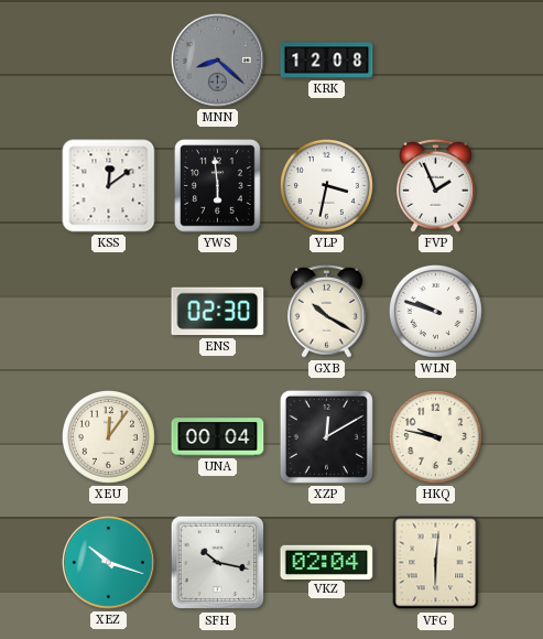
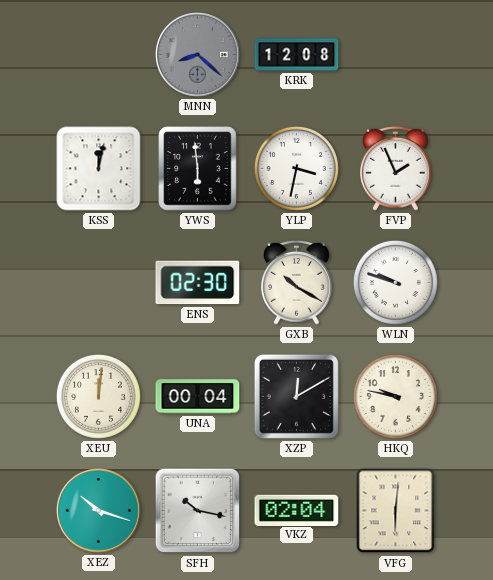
KSS: 12:09 -> 12:02 (99, 169)
XEU: 12:06 -> 12:01 (98, 396)
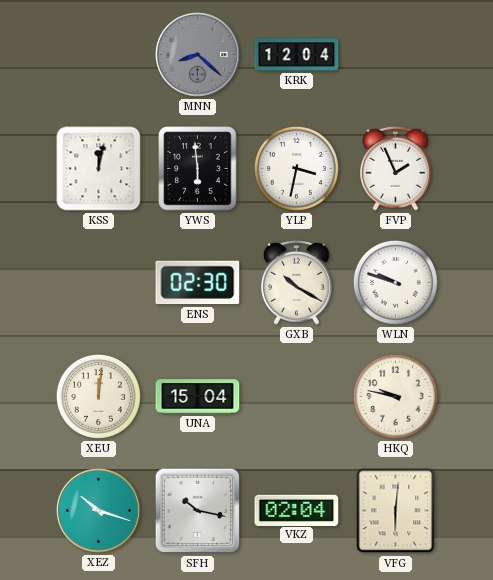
KRK: 12:08 -> 12:04 (297, 55)
UNA: 00:04 -> 15:04 (198, 397)
XZP: 12:10 -> none (296, 396)
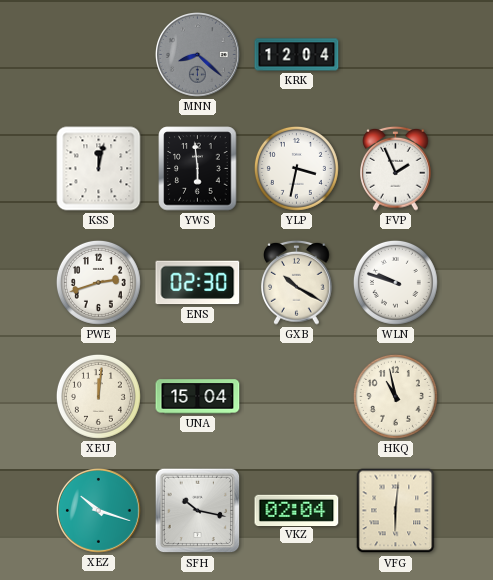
PWE: none -> 2:42 (98, 282)
HKQ: 9:47 -> 10:58 (395, 396)
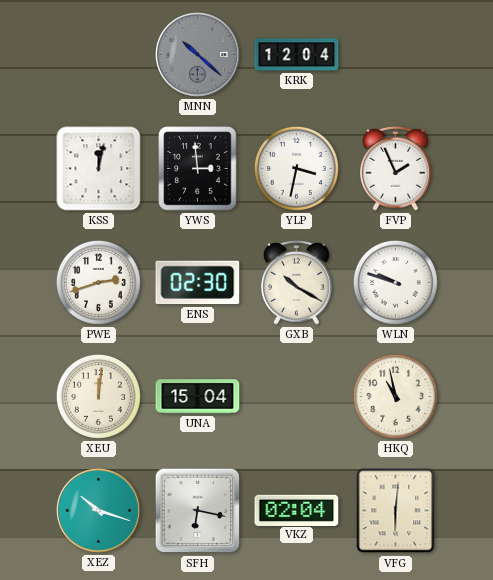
MNN: 8:22 -> 10:22 (198, 55)
YWS: 5:59 -> 2:59 (198, 169)
SFH: 10:17 -> 6:17 (198, 511)
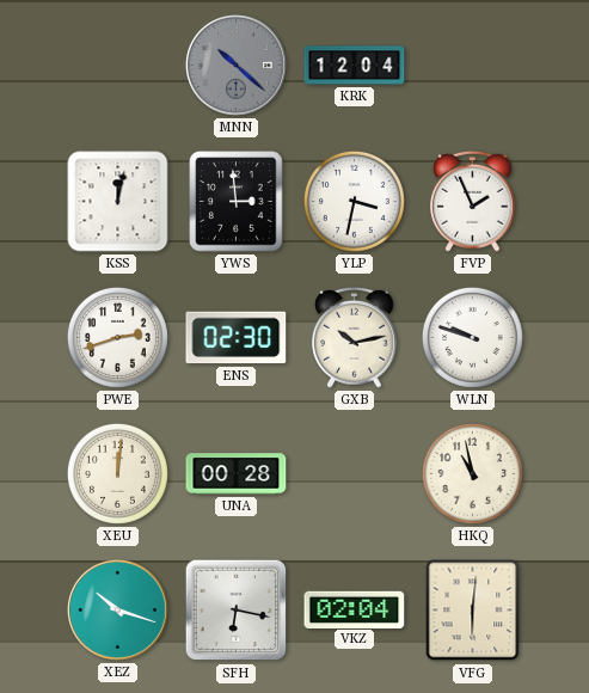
GXB: 10:20 -> 10:13 (355, 337)
UNA: 15:04 -> 00:28 (237, 474)
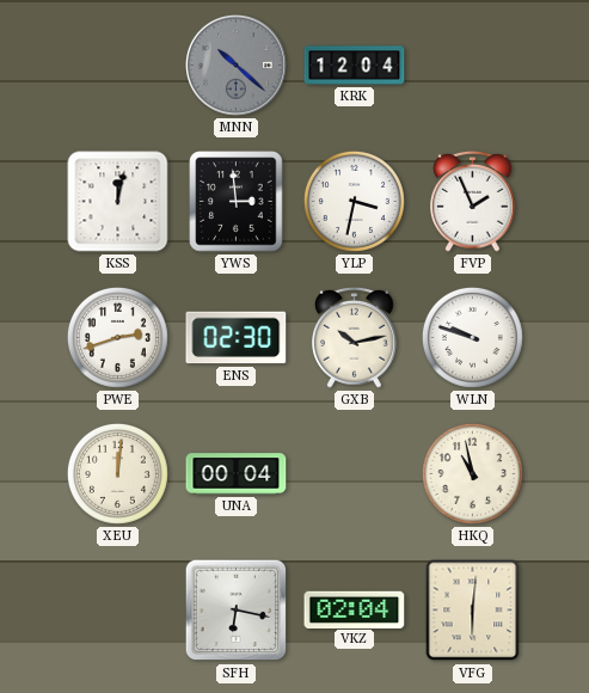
UNA: 00:28 -> 00:04 (237, 474)
XEZ: 10:18 -> none (118, 611)
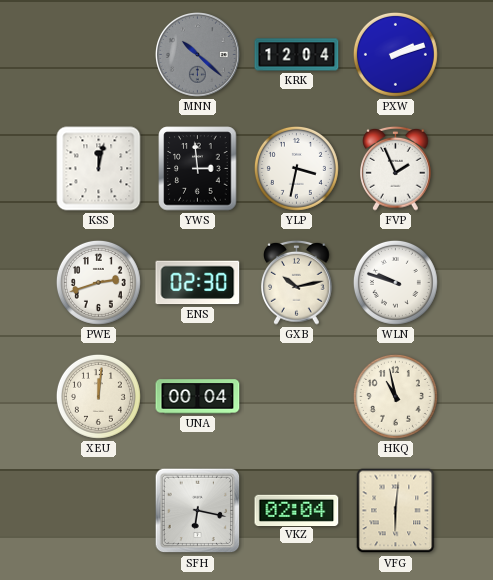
PXW: none -> 2:12 (395, 54)
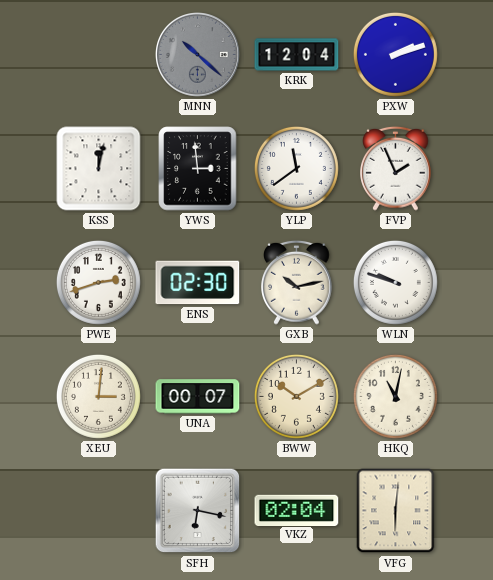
YLP: 3:32 -> 11:39 (296, 168)
XEU: 12:01 -> 3:01 (98, 396)
UNA: 00:04 -> 00:07 (198, 397)
BWW: none -> 10:10 (296, 396)
HKQ: 10:58 -> 11:02 (395, 396)
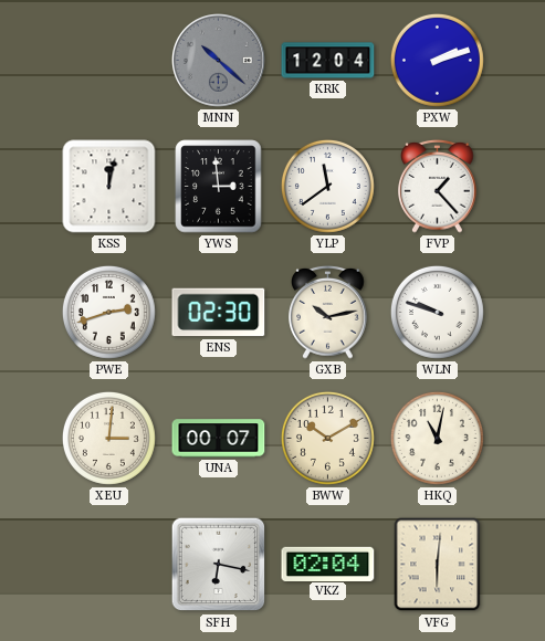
FVP: 1:56 -> 1:23 (438, 186)
